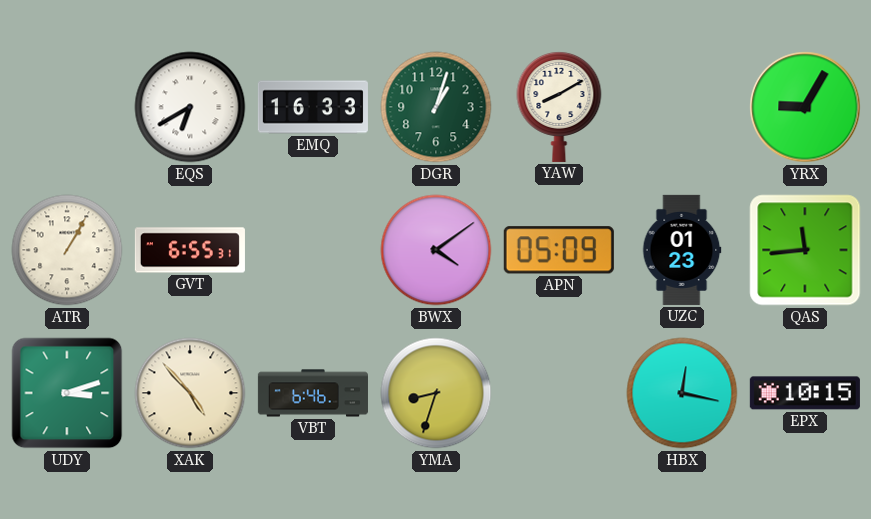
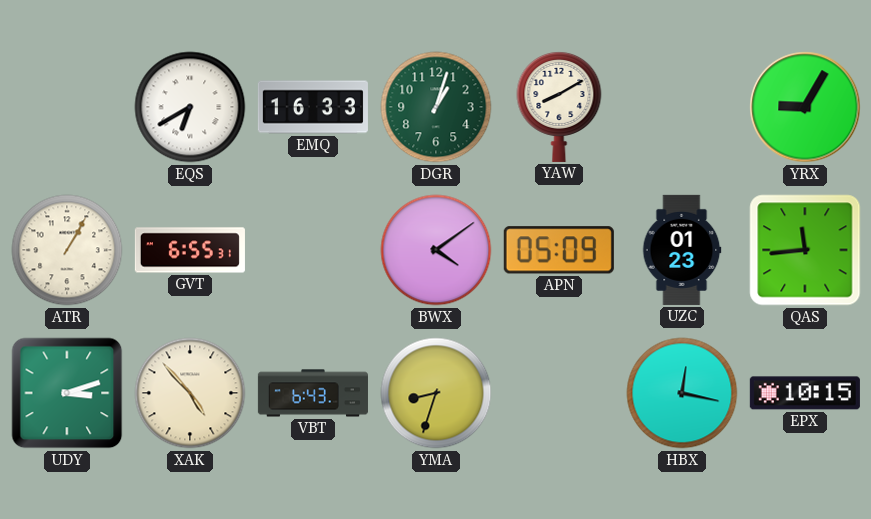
VBT: 6:46 -> 6:43 (313, 393)
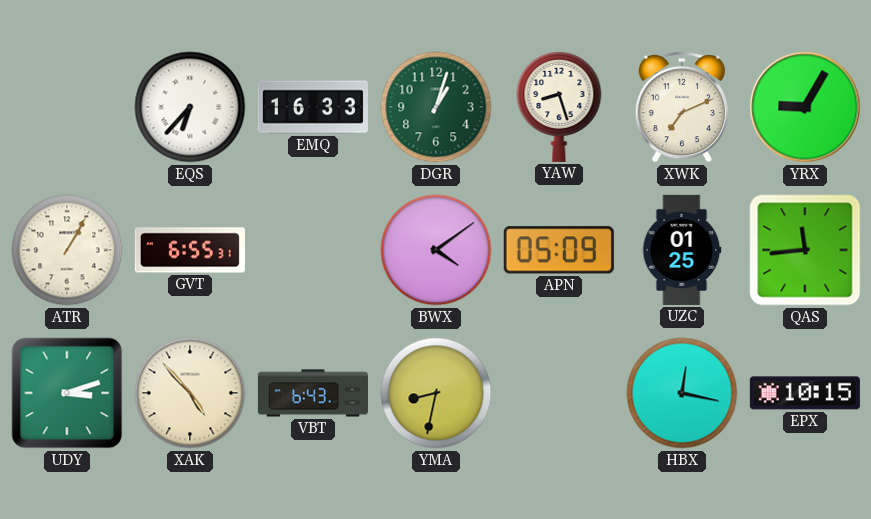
EQS: 6:40 -> 6:37 (190, 107)
YAW: 8:10 -> 8:27 (559, 107)
XWK: none -> 7:11 (682, 107)
UZC: 01:23 -> 01:25 (682, 250)
YMA: 8:33 -> 8:32 (436, 393)
